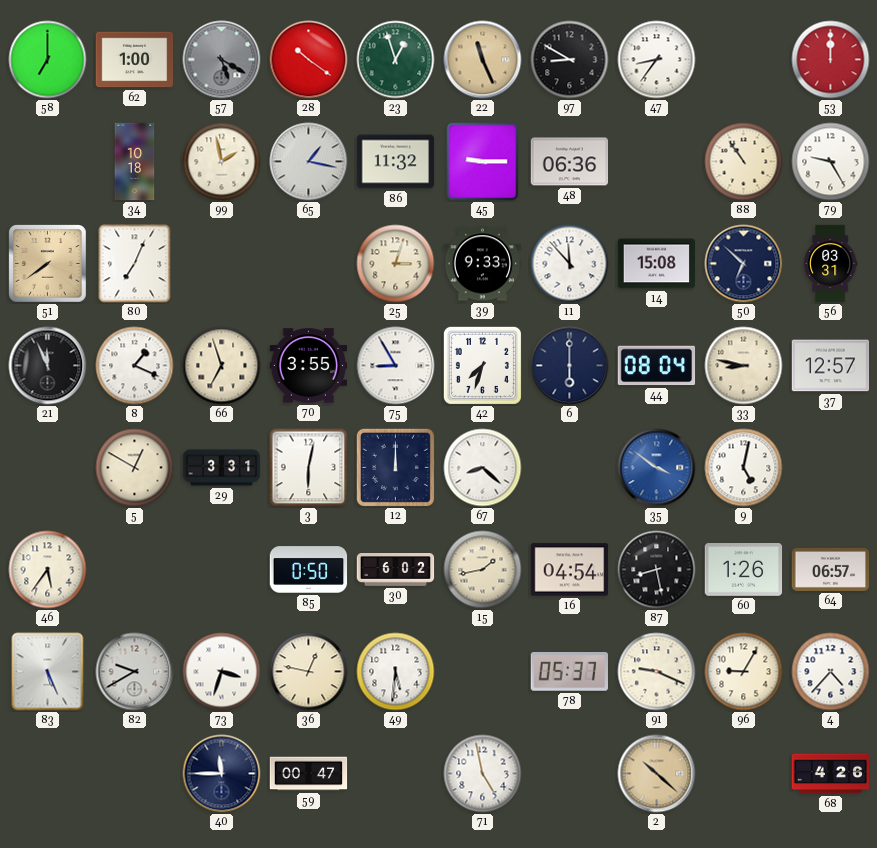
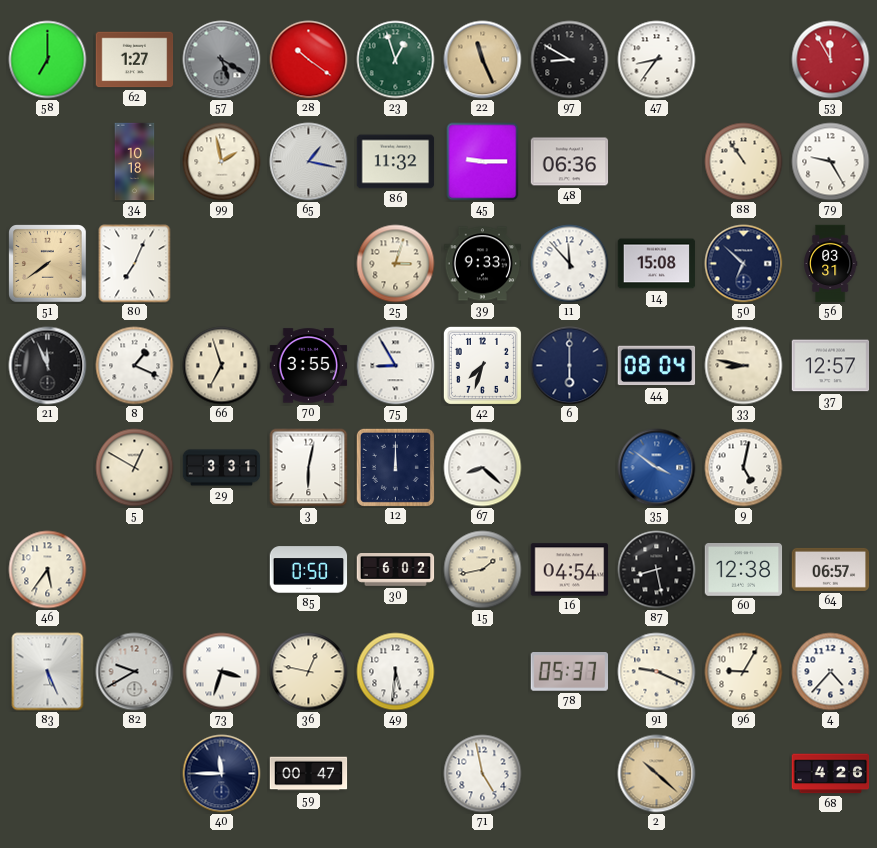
62: 1:00 -> 1:27 (135, 60)
53: 12:00 -> 11:55 (831, 60)
60: 1:26 -> 12:38 (744, 570)
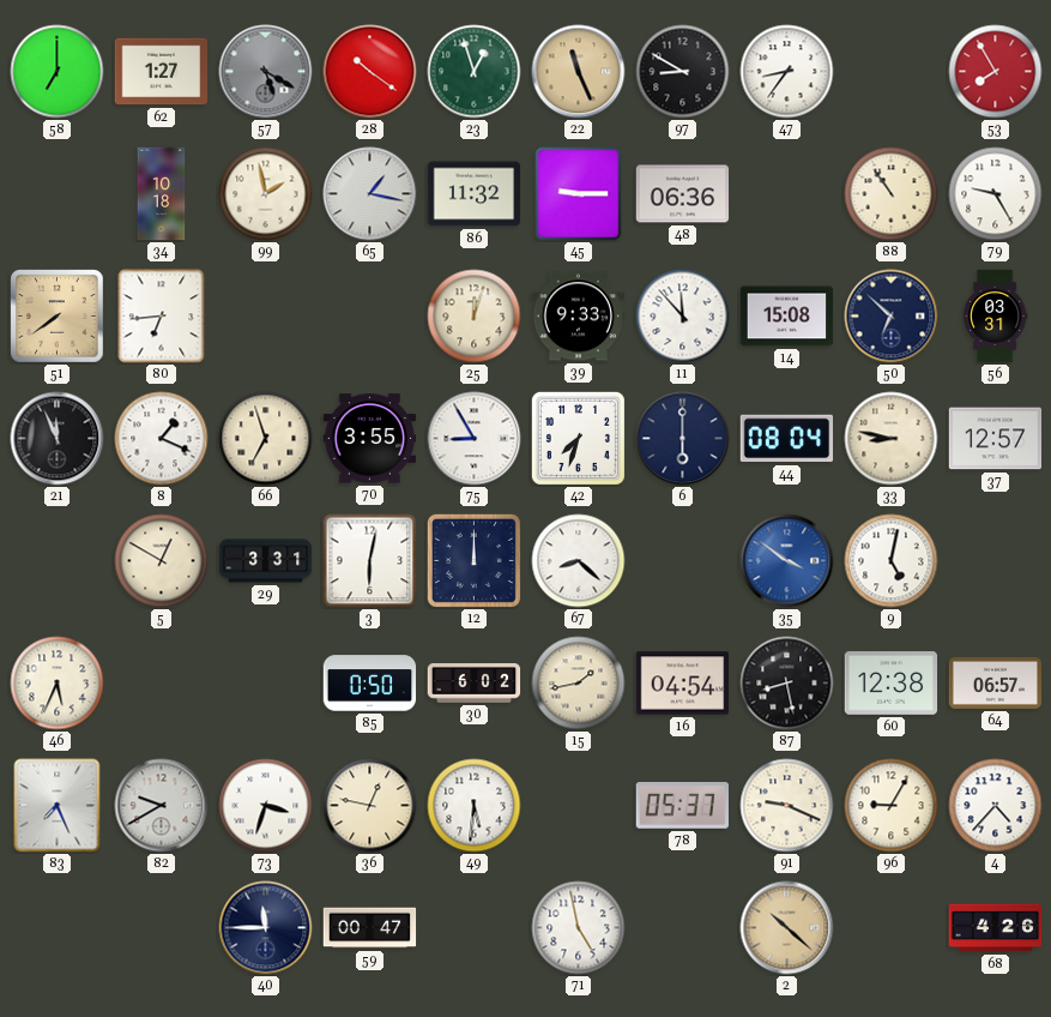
53: 11:55 -> 7:55 (996, 72)
80: 7:04 -> 6:44 (162, 317)
25: 3:03 -> 12:03 (475, 317)
46: 5:36 -> 5:34 (58, 684)
83: 5:26 -> 7:26 (58, 806)
